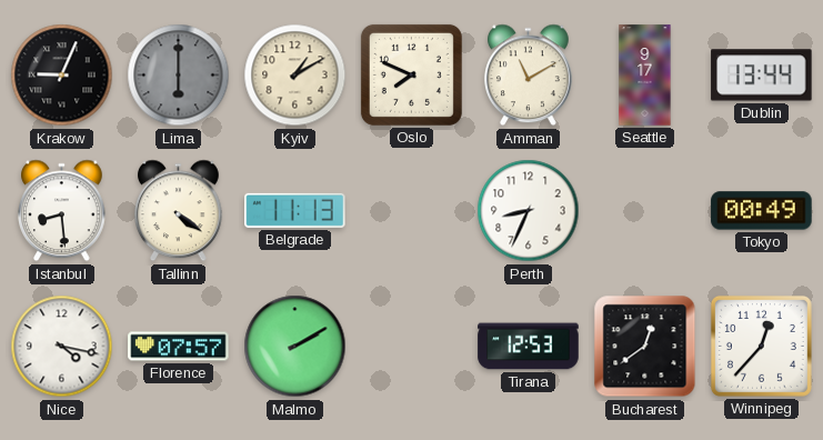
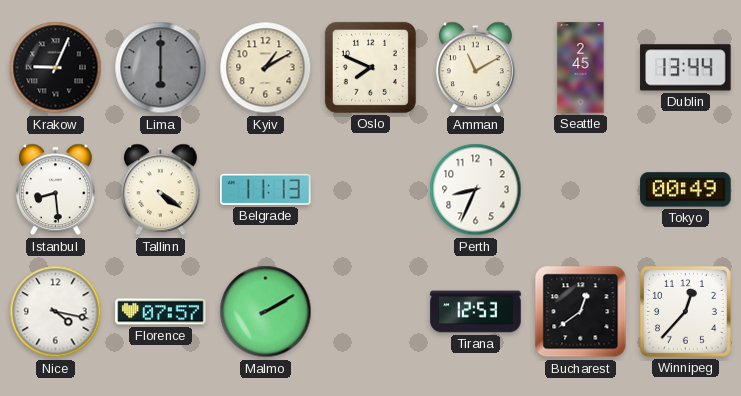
Seattle: 9:17 -> 2:45 (581, 68)
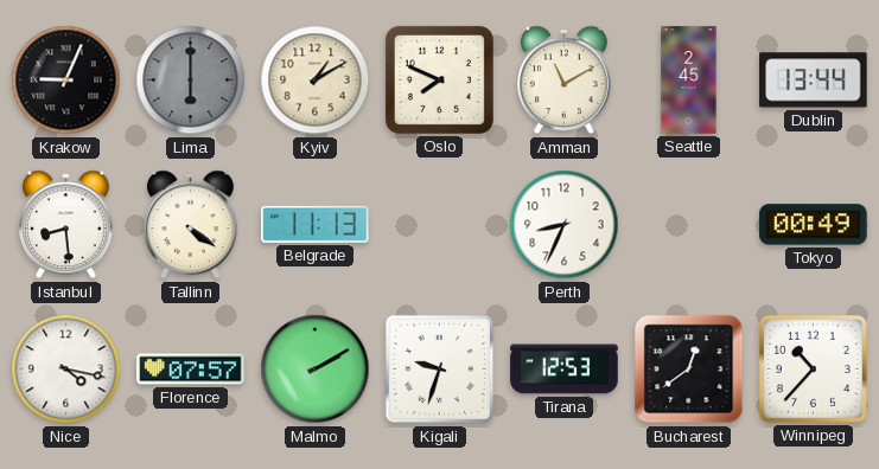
Kigali: none -> 9:33 (440, 370)
Winnipeg: 12:37 -> 10:37 (813, 368)
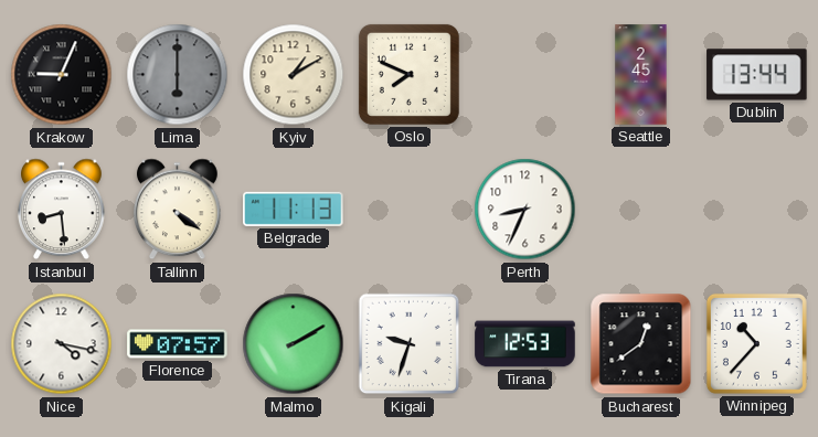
Amman: 11:10 -> none (565, 81)
Tokyo: 00:49 -> none (814, 225)
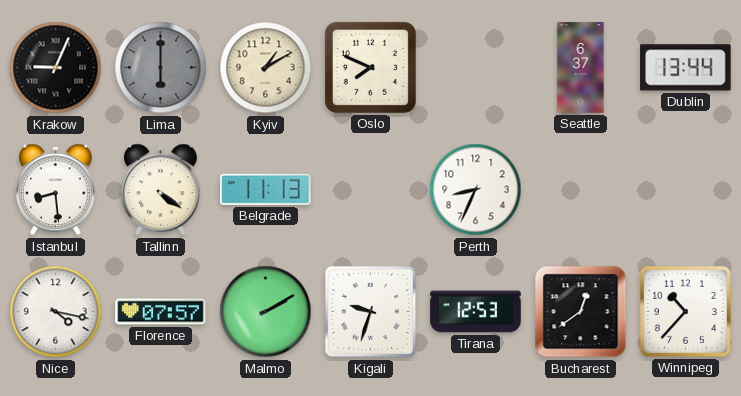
Seattle: 2:45 -> 6:37 (581, 68)
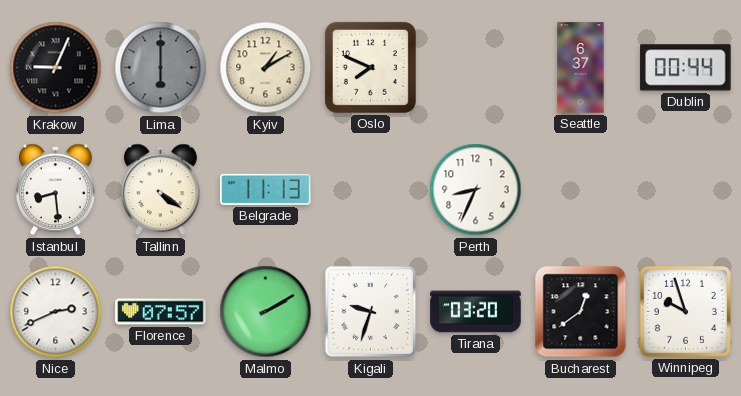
Dublin: 13:44 -> 00:44 (686, 68)
Nice: 4:17 -> 2:41 (56, 312)
Tirana: 12:53 -> 03:20 (476, 312)
Winnipeg: 10:37 -> 9:57 (685, 311)
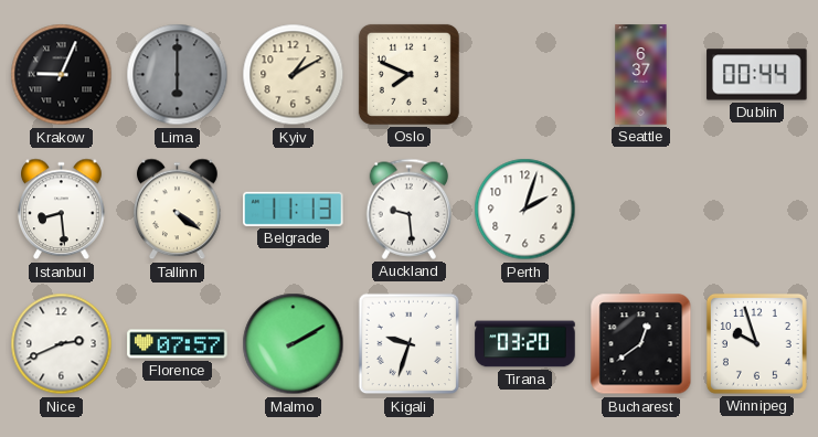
Auckland: none -> 9:29 (410, 209)
Perth: 8:34 -> 2:03 (525, 210)
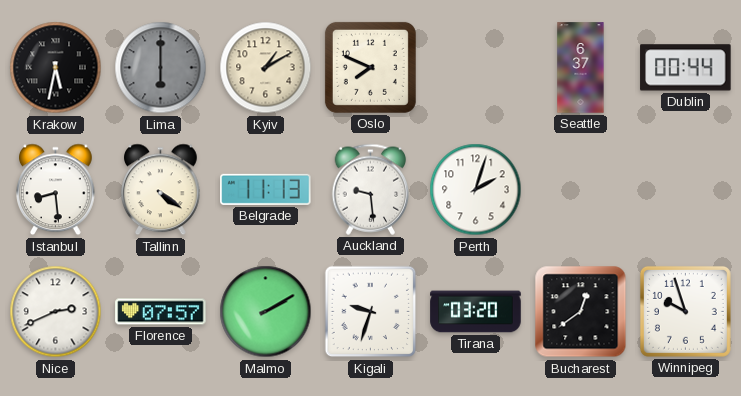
Krakow: 9:04 -> 5:32 (56, 68)
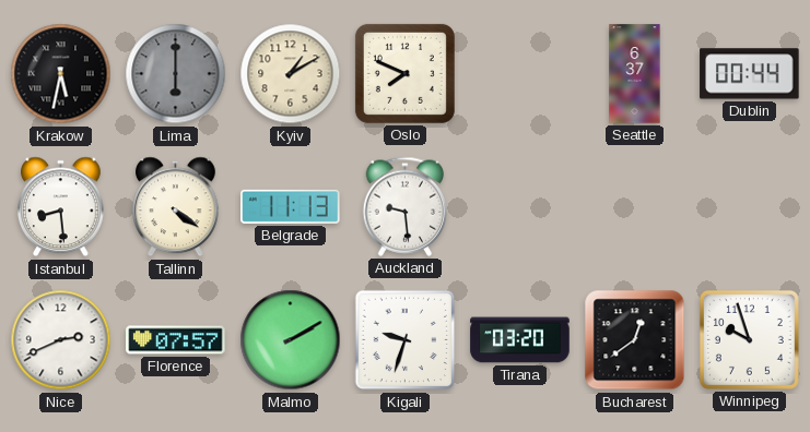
Perth: 2:03 -> none (476, 190)
